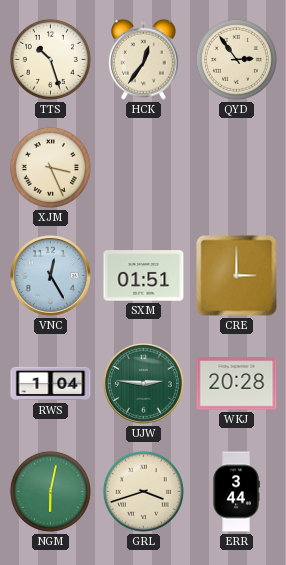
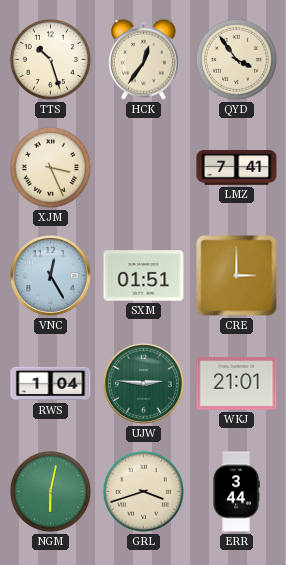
QYD: 2:54 -> 3:54 (236, 59)
LMZ: none -> 7:41 (237, 168)
WKJ: 20:28 -> 21:01 (237, 384)
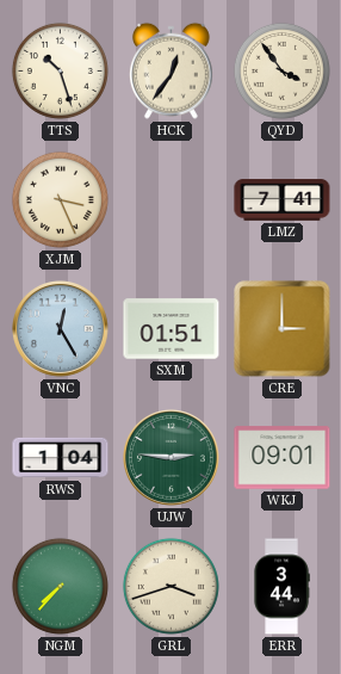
WKJ: 21:01 -> 09:01 (283, 458)
NGM: 6:02 -> 7:37 (60, 586)
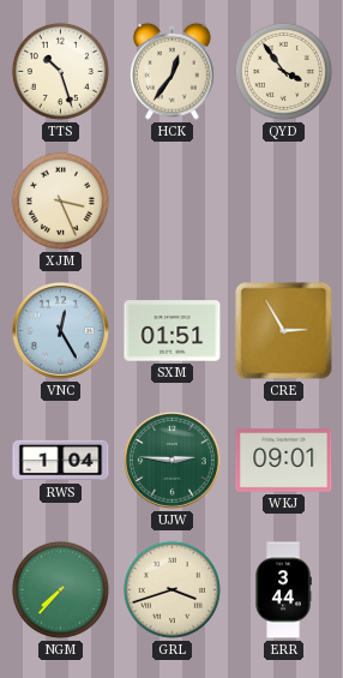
LMZ: 7:41 -> none (283, 200)
CRE: 3:00 -> 2:55 (284, 331)
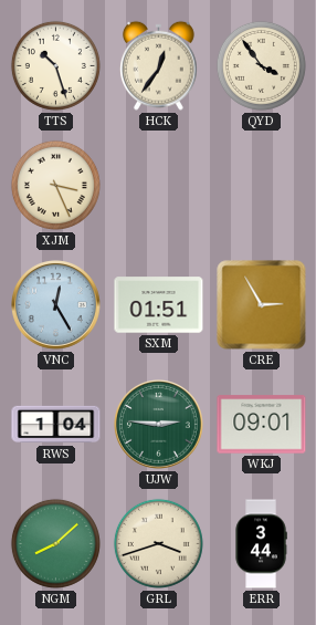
NGM: 7:37 -> 8:08 (55, 543)
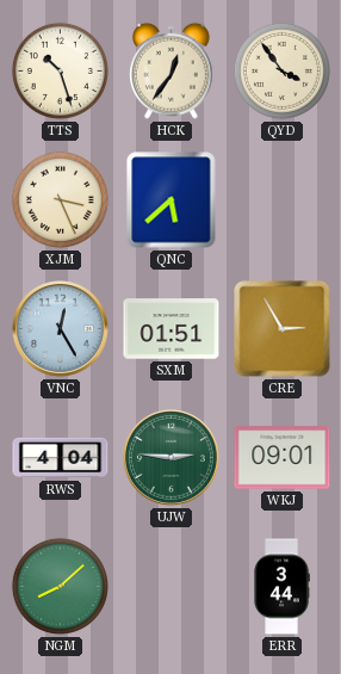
QNC: none -> 5:38 (172, 200)
RWS: 1:04 -> 4:04 (61, 458)
GRL: 3:42 -> none (158, 543)
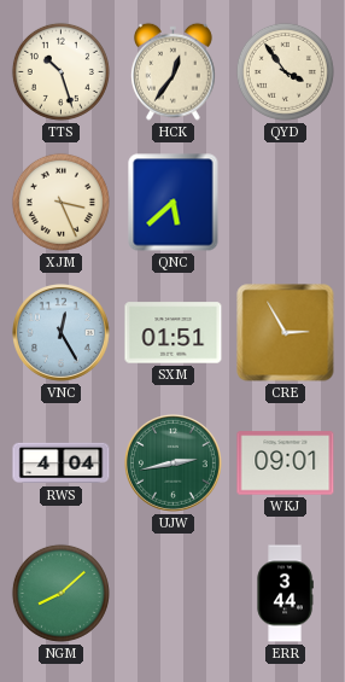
UJW: 2:46 -> 2:43 (174, 464)
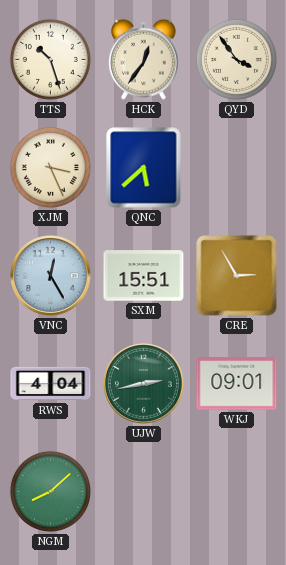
SXM: 01:51 -> 15:51 (144, 276)
ERR: 3:44 -> none (285, 594)
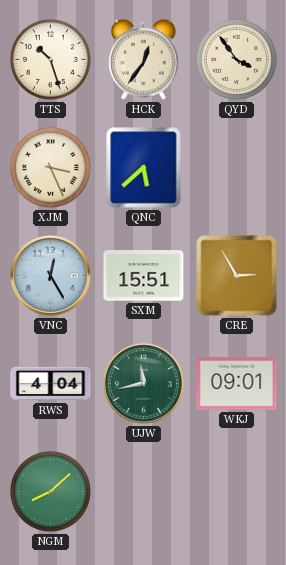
UJW: 2:43 -> 11:43 (144, 384)
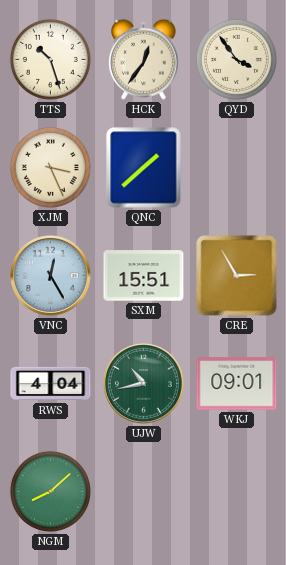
QNC: 5:38 -> 1:38 (144, 168)
UJW: 11:43 -> 10:43 (144, 384)
